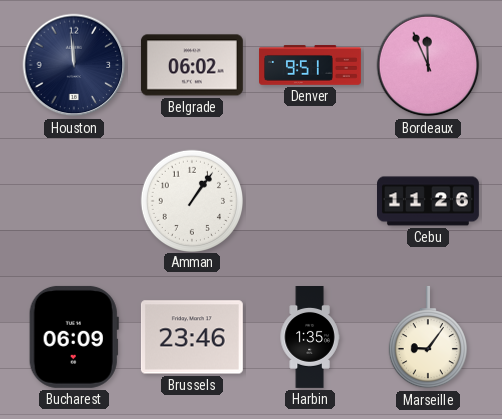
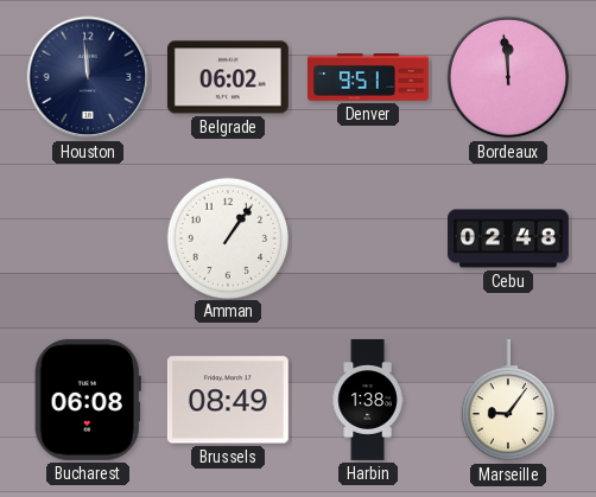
Bordeaux: 11:56 -> 11:59 (508, 77)
Cebu: 11:26 -> 02:48 (509, 238)
Bucharest: 06:09 -> 06:08 (88, 400)
Brussels: 23:46 -> 08:49 (228, 400)
Harbin: 1:35 -> 1:38 (368, 401)
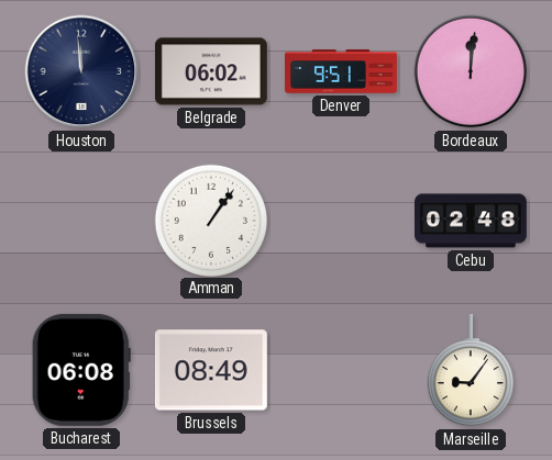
Bordeaux: 11:59 -> 12:01 (471, 71)
Harbin: 1:38 -> none (368, 401)
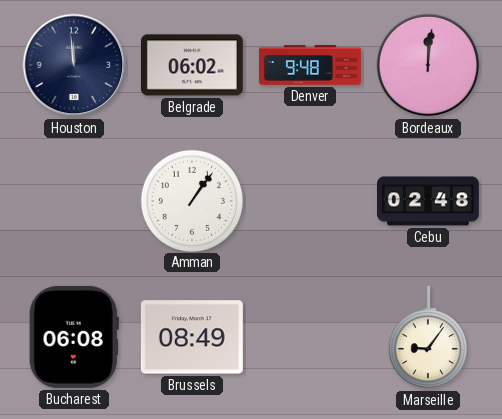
Denver: 9:51 -> 9:48 (311, 65)
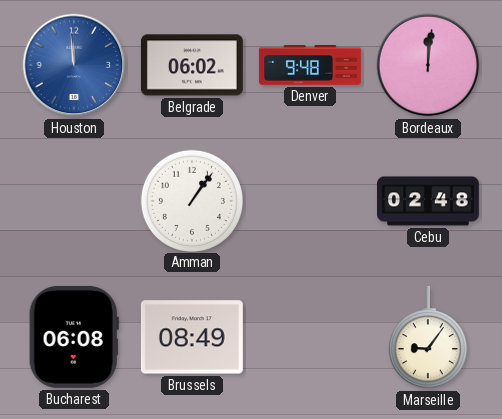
Houston dial: navy -> blue (74, 65)
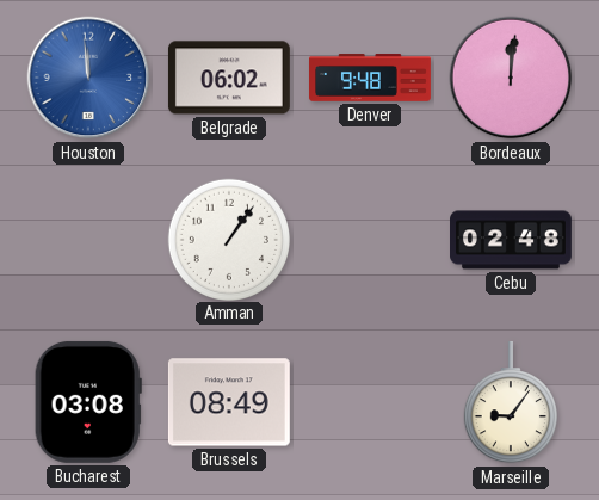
Bucharest: 06:08 -> 03:08 (88, 402)
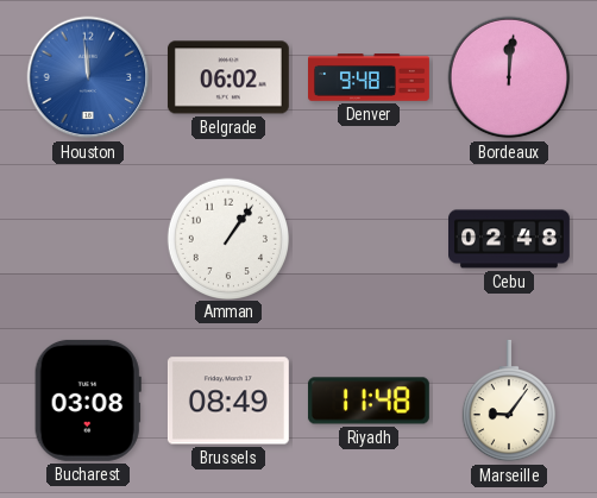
Riyadh: none -> 11:48 (369, 401)
